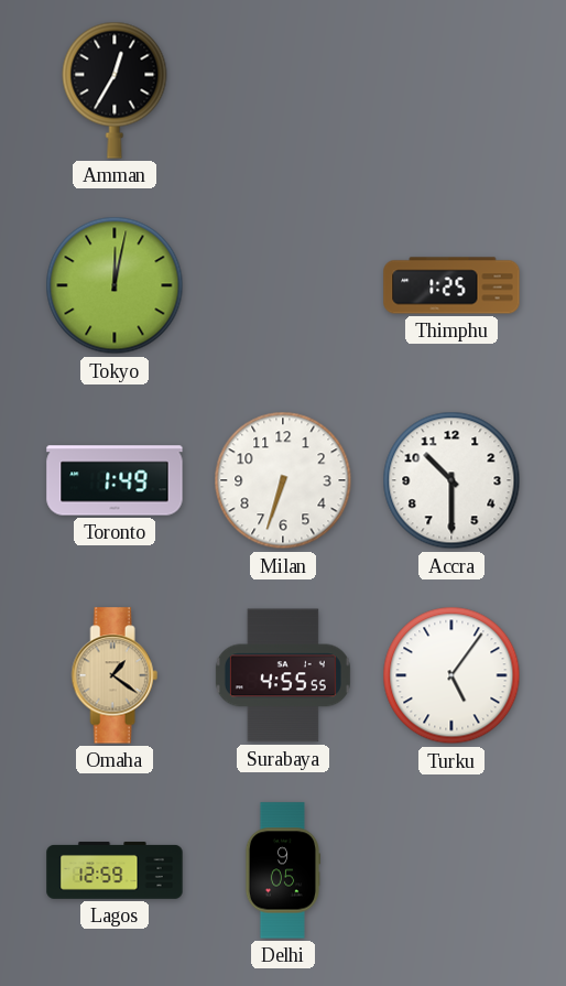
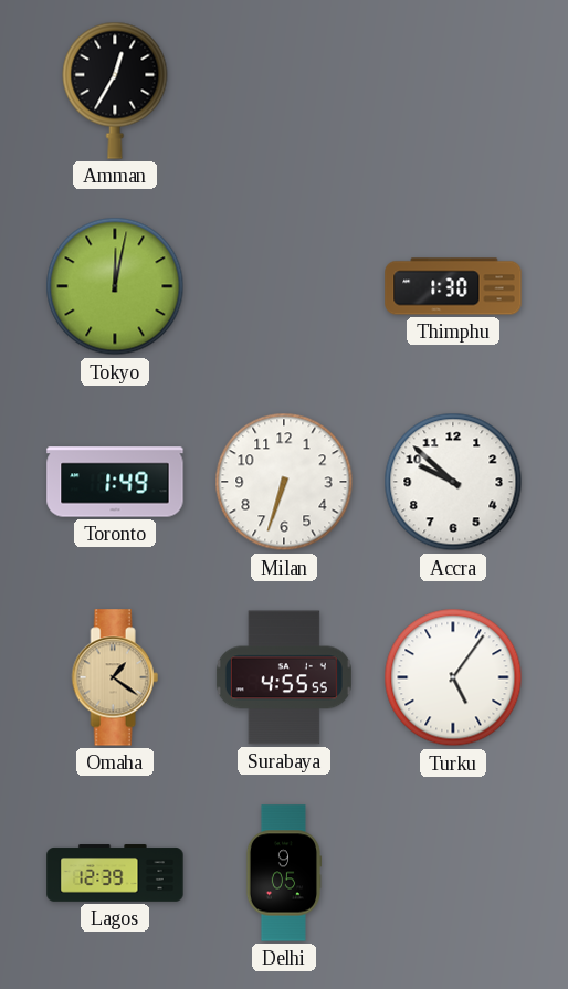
Thimphu: 1:25 -> 1:30 (453, 286)
Accra: 10:30 -> 9:52 (453, 482)
Lagos: 12:59 -> 12:39 (115, 873)
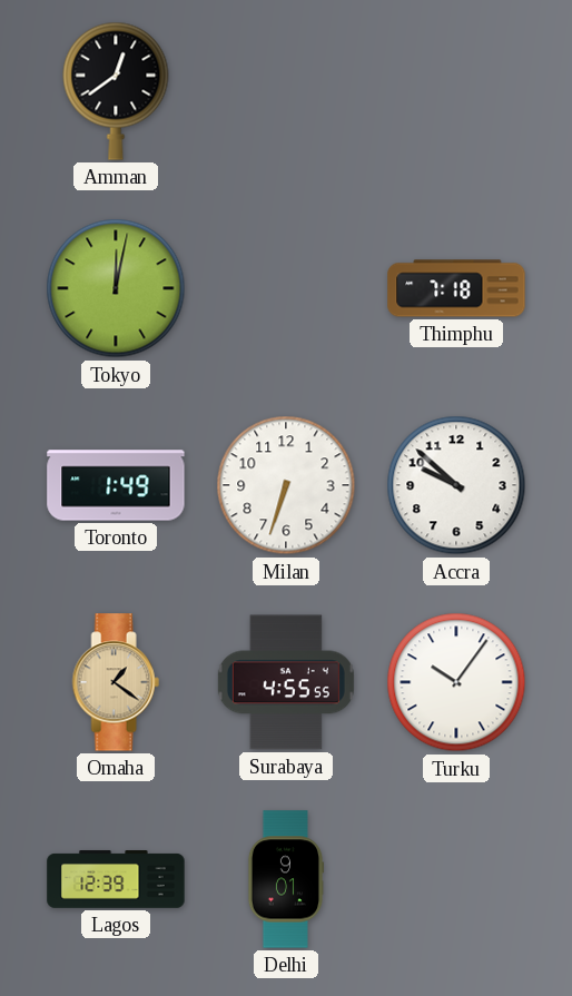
Amman: 12:35 -> 12:39 (116, 91)
Thimphu: 1:30 -> 7:18 (456, 288)
Turku: 5:06 -> 10:06 (456, 682)
Delhi: 9:05 -> 9:01 (285, 879)
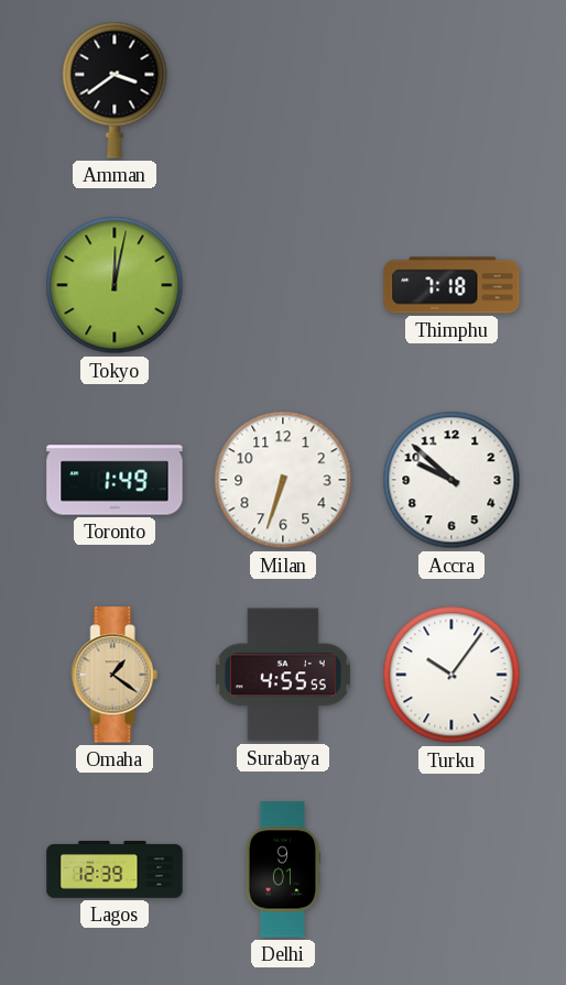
Amman: 12:39 -> 3:39 (115, 90)
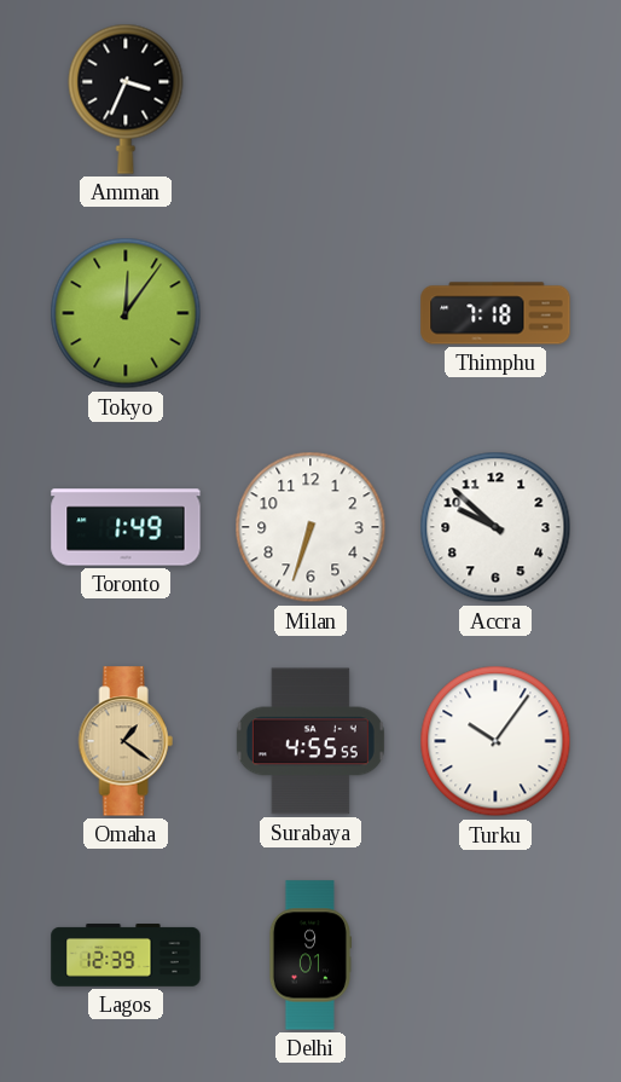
Amman: 3:39 -> 3:34 (126, 99)
Tokyo: 12:02 -> 12:06 (126, 313)
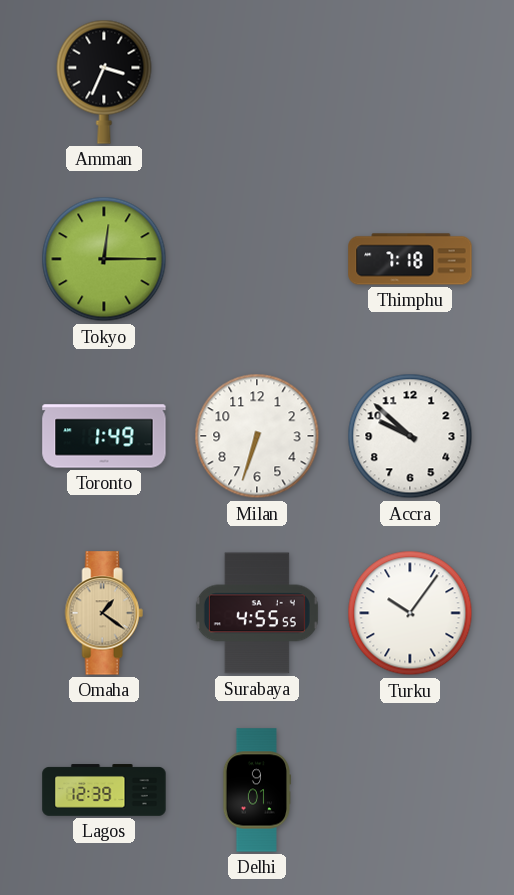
Tokyo: 12:06 -> 12:15 (104, 259)
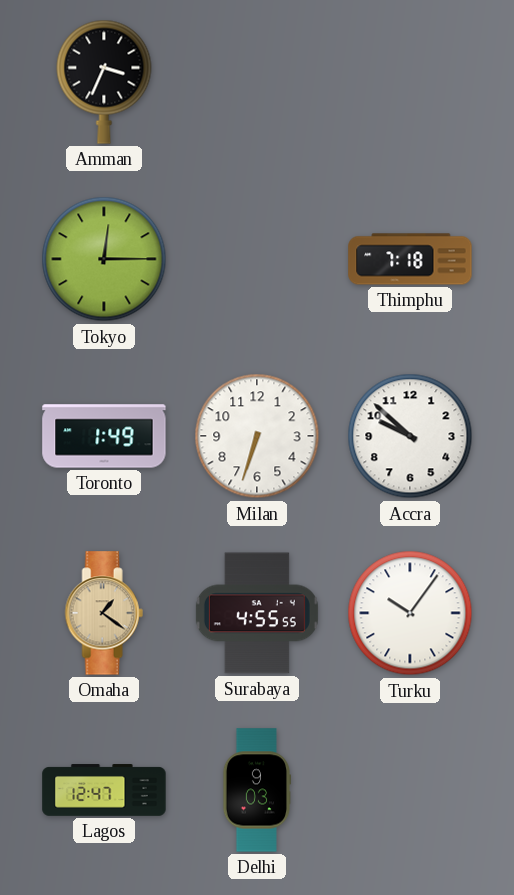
Lagos: 12:39 -> 12:47 (104, 790)
Delhi: 9:01 -> 9:03 (256, 790)
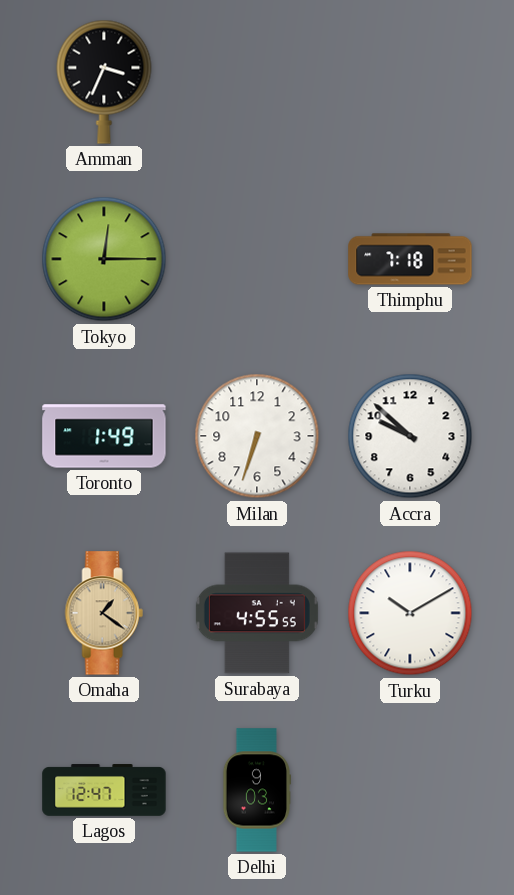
Turku: 10:06 -> 10:10 (410, 613)
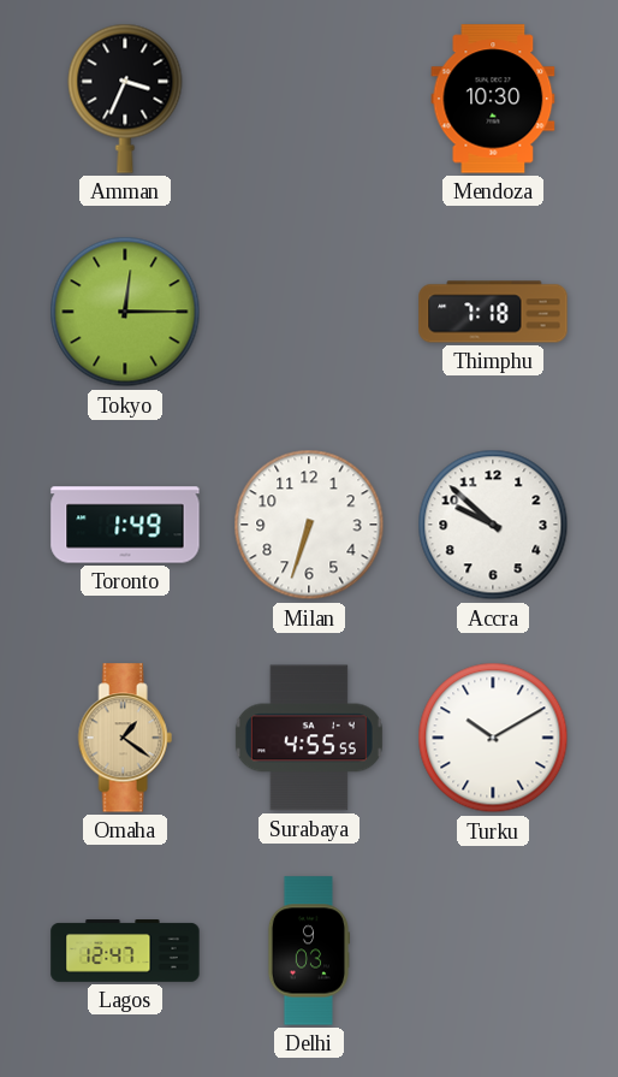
Mendoza: none -> 10:30 (493, 99)
